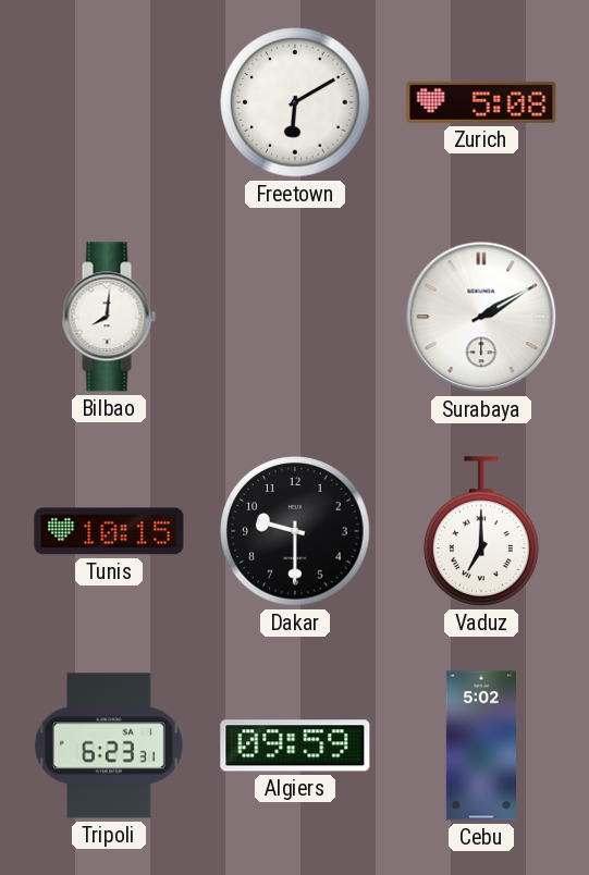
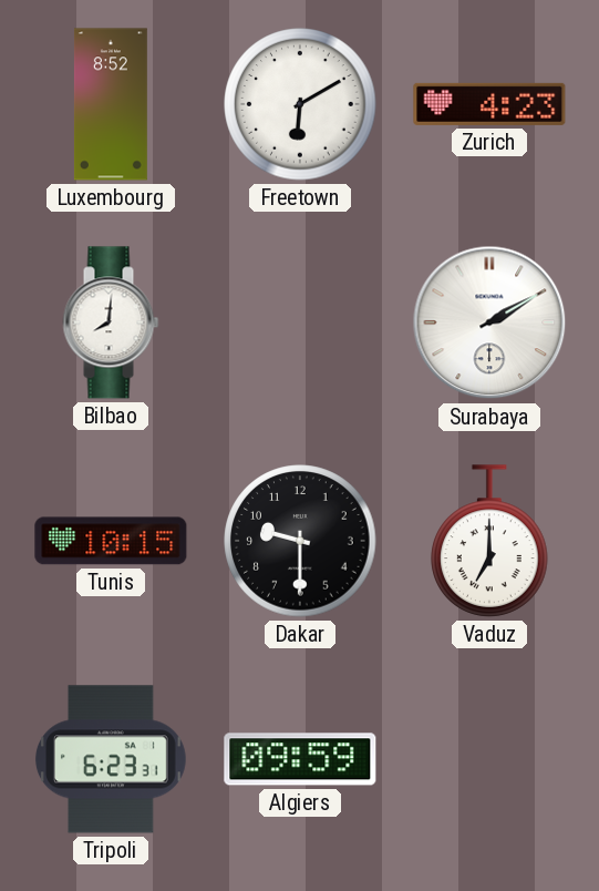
Luxembourg: none -> 8:52 (111, 104)
Zurich: 5:08 -> 4:23 (489, 104)
Cebu: 5:02 -> none (480, 745)
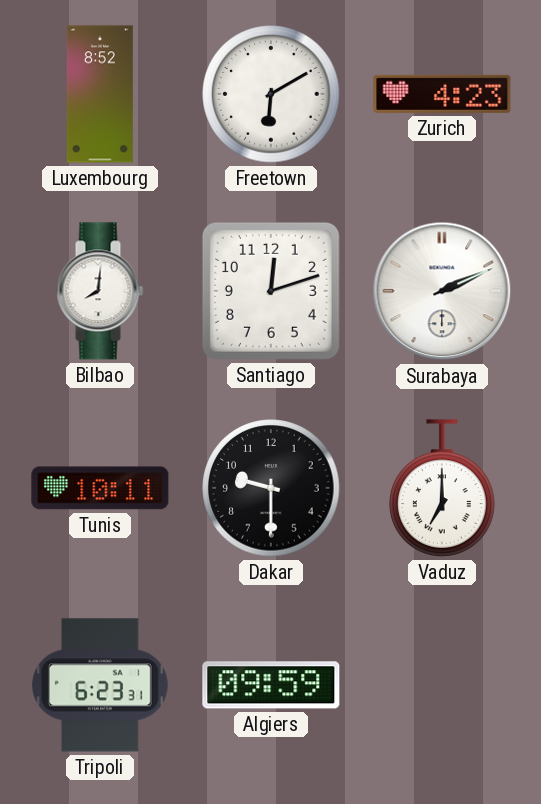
Santiago: none -> 12:12 (271, 291)
Surabaya: 2:10 -> 2:11 (442, 291)
Tunis: 10:15 -> 10:11 (100, 488)
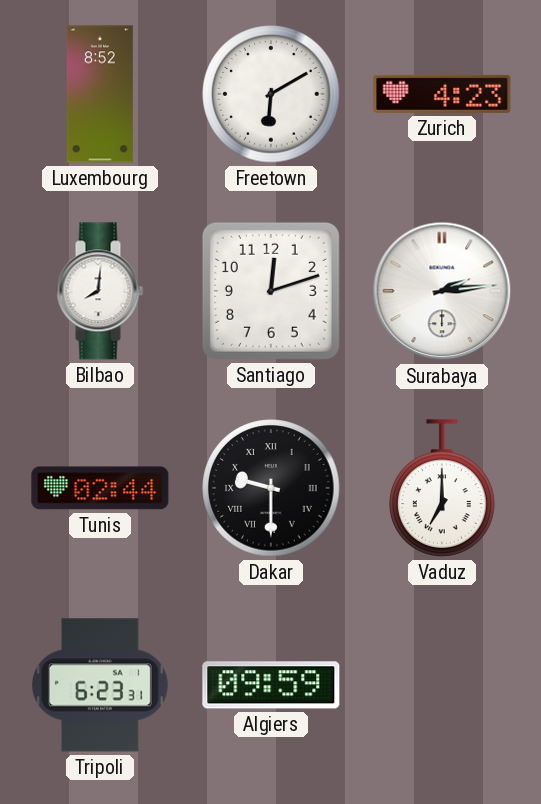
Surabaya: 2:11 -> 2:14 (442, 291)
Tunis: 10:11 -> 02:44 (100, 488)
Dakar numerals: Arabic -> Roman (271, 488)
